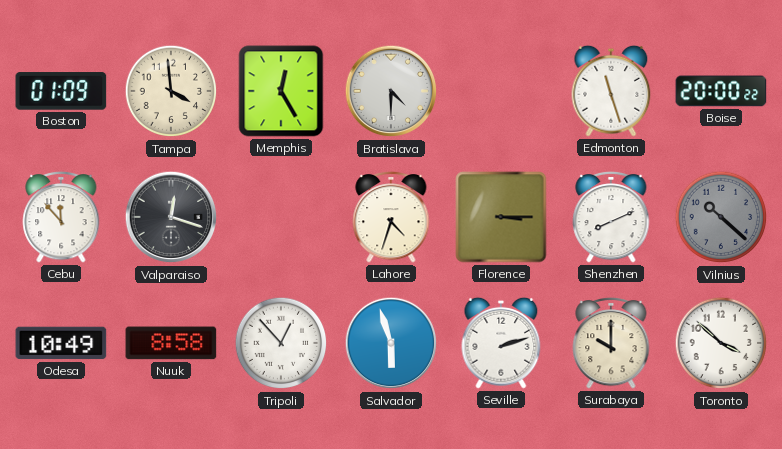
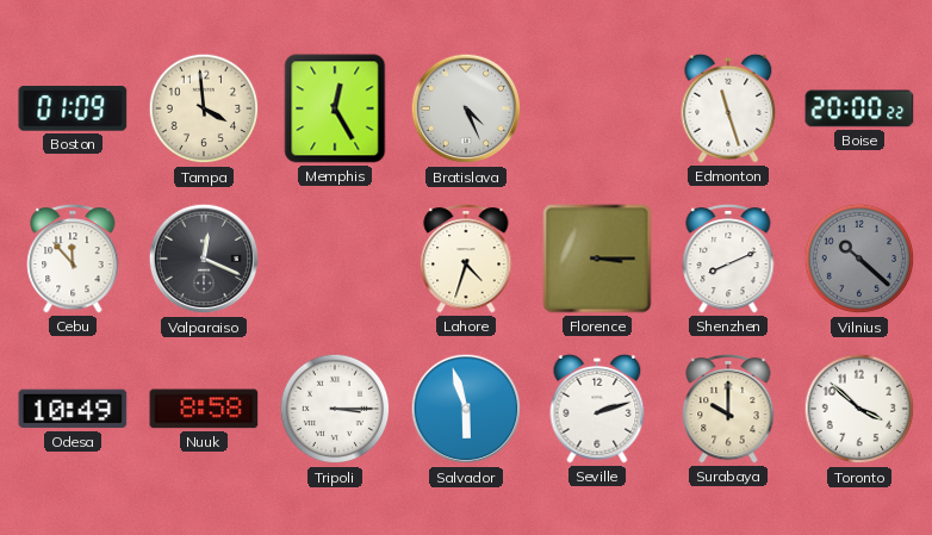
Bratislava: 4:30 -> 4:26 (466, 108)
Valparaiso: 12:18 -> 12:19 (204, 259)
Tripoli: 12:53 -> 3:15 (335, 409)
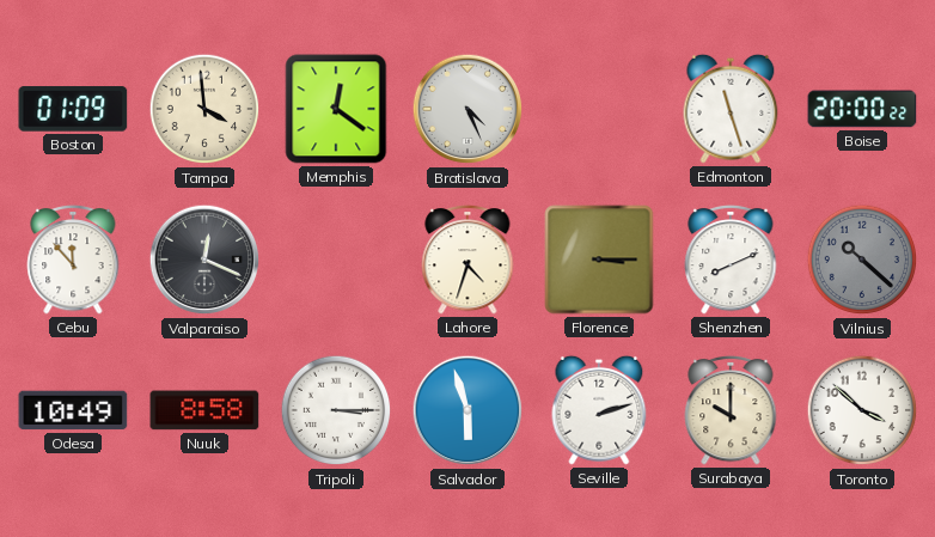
Memphis: 12:25 -> 12:21 (336, 109)
